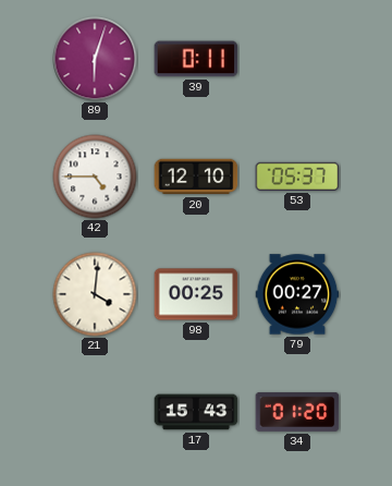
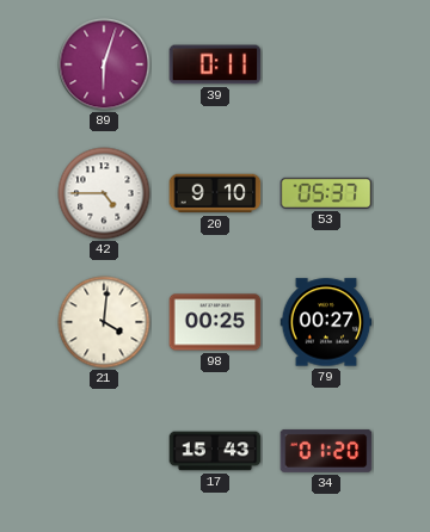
20: 12:10 -> 9:10 (215, 193)
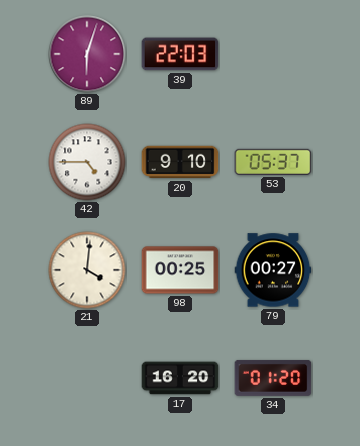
39: 0:11 -> 22:03 (180, 54)
17: 15:43 -> 16:20 (180, 378)
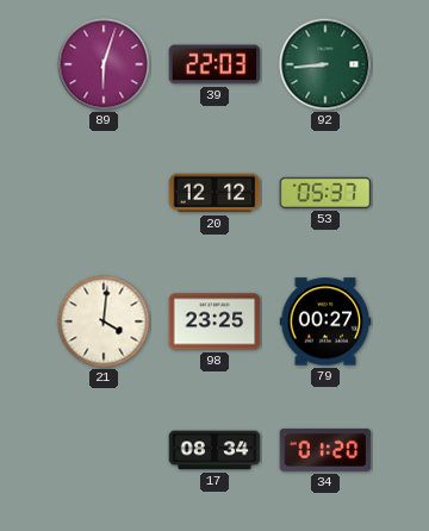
92: none -> 8:44 (325, 64)
42: 4:45 -> none (87, 162)
20: 9:10 -> 12:12 (214, 193)
98: 00:25 -> 23:25 (214, 321)
17: 16:20 -> 08:34 (214, 450)
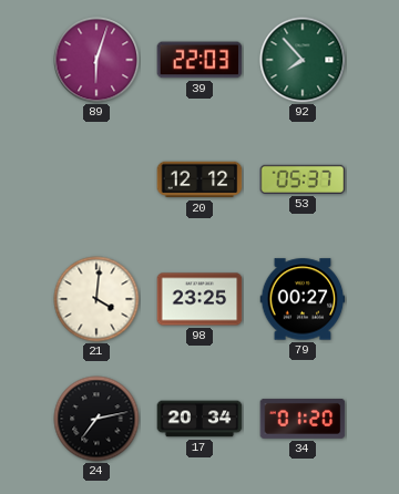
92: 8:44 -> 7:53 (303, 60)
24: none -> 7:13 (96, 419)
17: 08:34 -> 20:34 (199, 419)
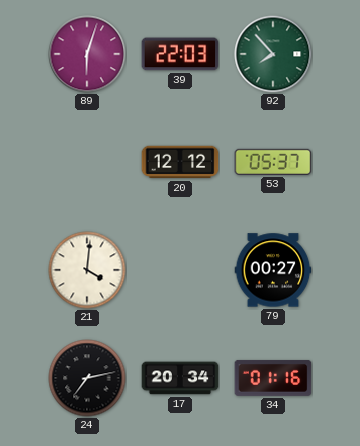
98: 23:25 -> none (199, 299)
34: 01:20 -> 01:16 (273, 378)
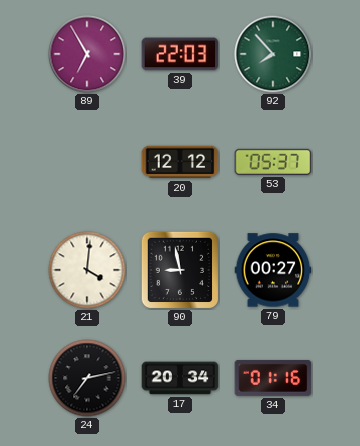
89: 6:03 -> 6:55 (87, 54)
90: none -> 8:58 (179, 269)
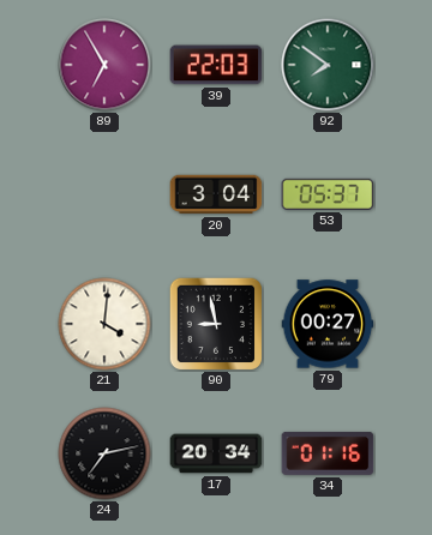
92: 7:53 -> 7:51 (328, 65)
20: 12:12 -> 3:04 (216, 194)
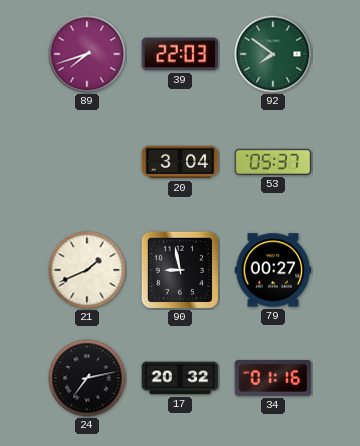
89: 6:55 -> 7:42 (87, 54)
21: 4:01 -> 1:41 (87, 270)
17: 20:34 -> 20:32 (180, 378)
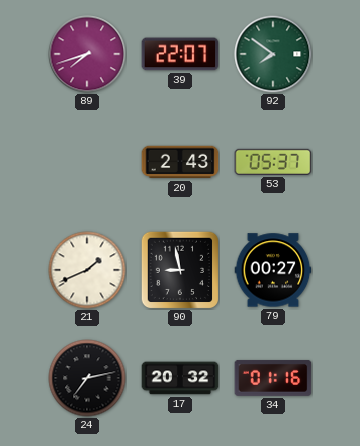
39: 22:03 -> 22:07 (180, 54)
20: 3:04 -> 2:43 (180, 162)
